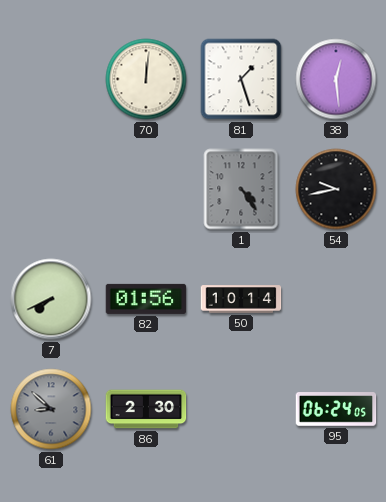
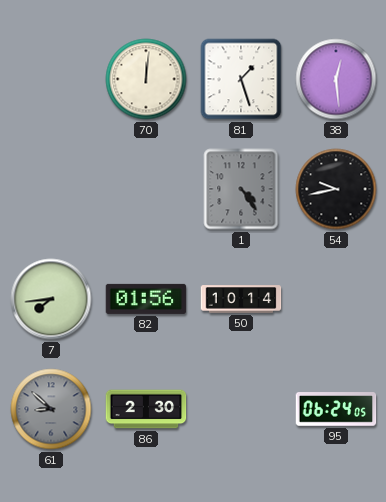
7: 7:41 -> 7:44 (51, 299)
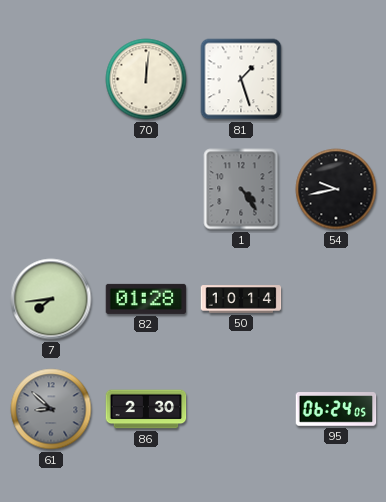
38: 12:29 -> none (336, 79)
82: 01:56 -> 01:28 (146, 299)
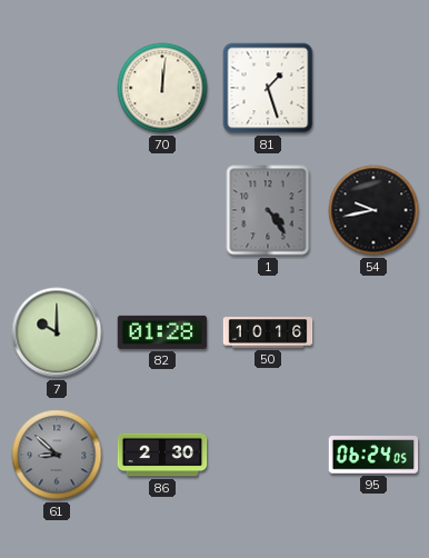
7: 7:44 -> 10:00 (57, 332)
50: 10:14 -> 10:16 (268, 332)
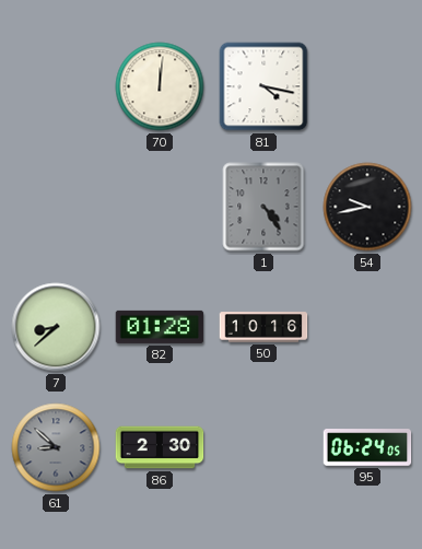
81: 1:27 -> 4:17 (263, 86)
7: 10:00 -> 8:38 (56, 327)
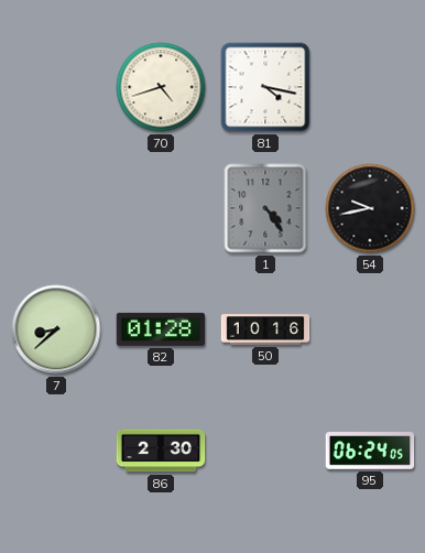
70: 12:01 -> 4:42 (161, 87)
61: 8:52 -> none (56, 447)
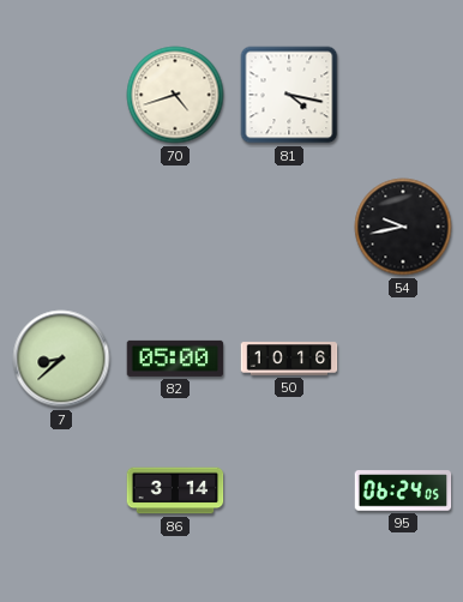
1: 4:24 -> none (265, 208)
82: 01:28 -> 05:00 (175, 359)
86: 2:30 -> 3:14 (175, 490)
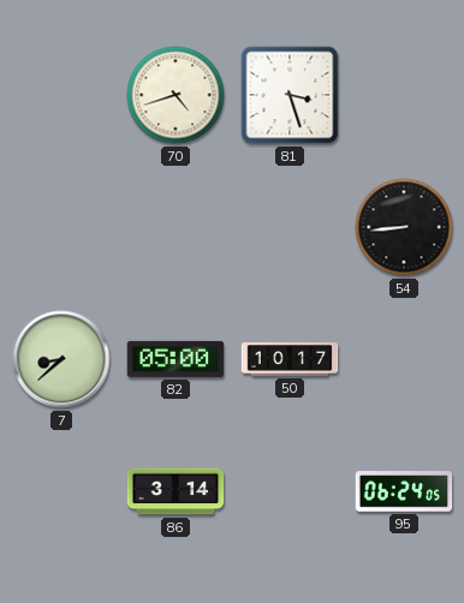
81: 4:17 -> 3:27 (290, 95)
54: 9:43 -> 8:44 (404, 227)
50: 10:16 -> 10:17 (290, 359)
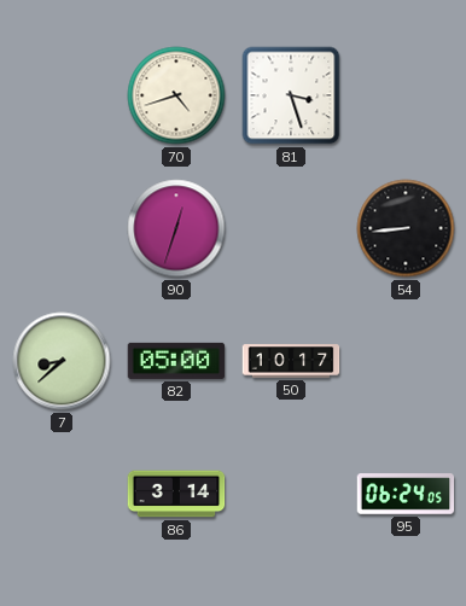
90: none -> 12:33 (176, 228)
